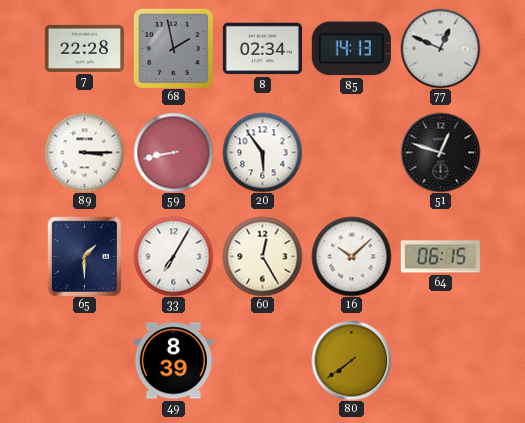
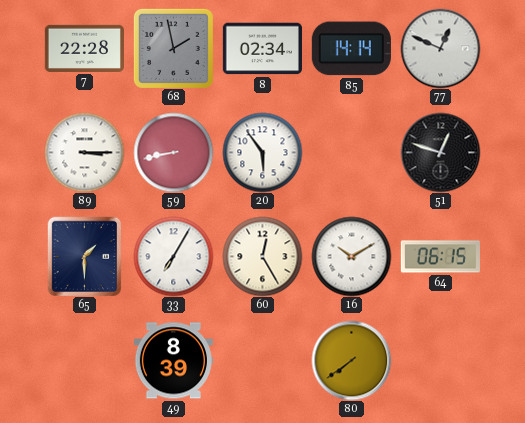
85: 14:13 -> 14:14 (351, 49)
16: 10:08 -> 10:10 (351, 256)
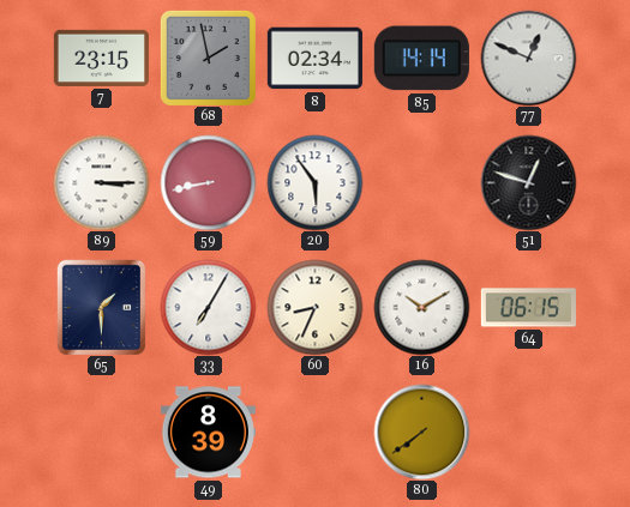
7: 22:28 -> 23:15 (101, 58)
60: 12:25 -> 8:34 (314, 307)
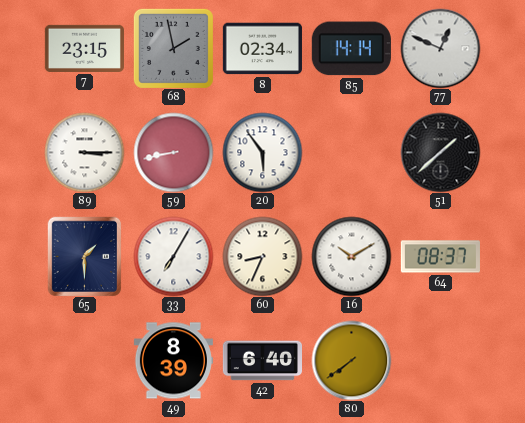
51: 12:48 -> 1:38 (440, 152)
64: 06:15 -> 08:37 (440, 257)
42: none -> 6:40 (262, 361)
